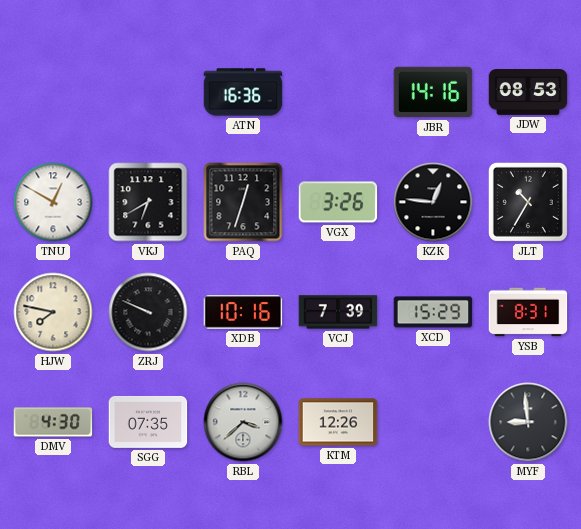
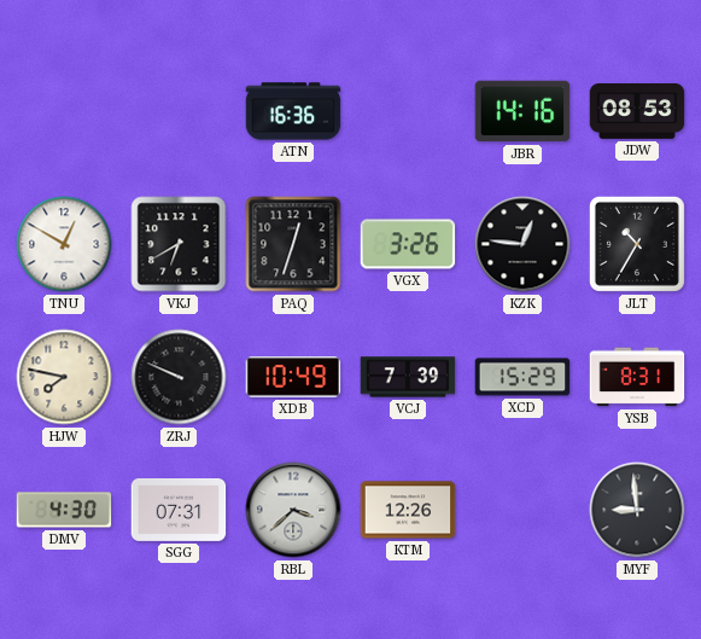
XDB: 10:16 -> 10:49 (293, 377)
SGG: 07:35 -> 07:31 (179, 510)
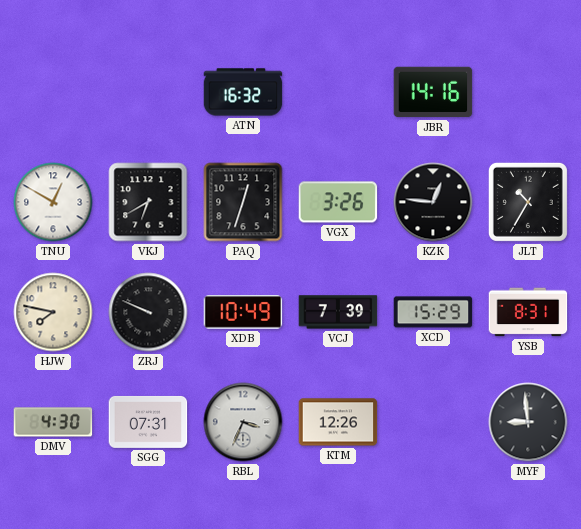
ATN: 16:36 -> 16:32 (243, 92)
JDW: 08:53 -> none (637, 111)
RBL: 3:38 -> 3:34 (243, 422)
